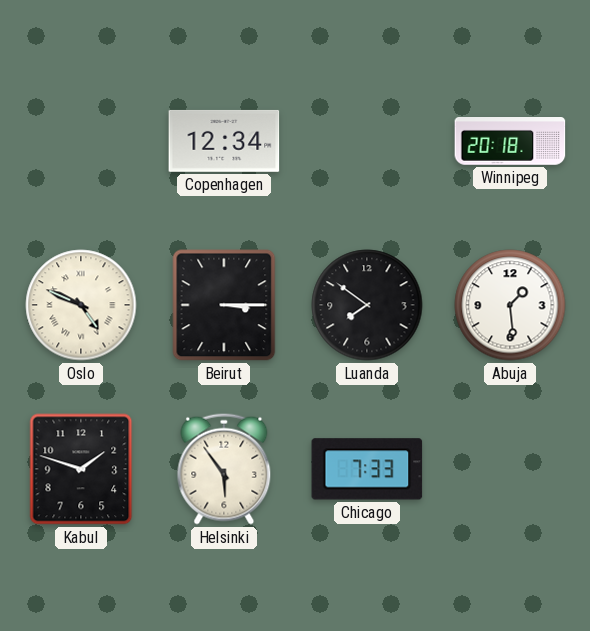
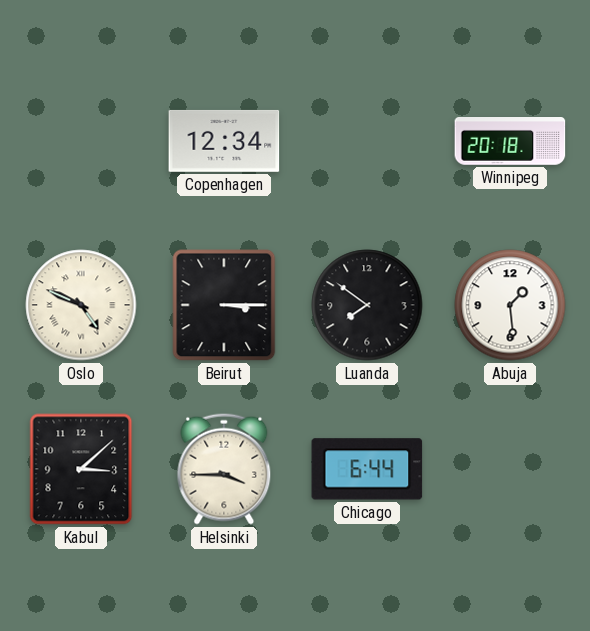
Kabul: 1:48 -> 3:08 (81, 469)
Helsinki: 5:54 -> 3:45 (224, 469)
Chicago: 7:33 -> 6:44 (367, 469)
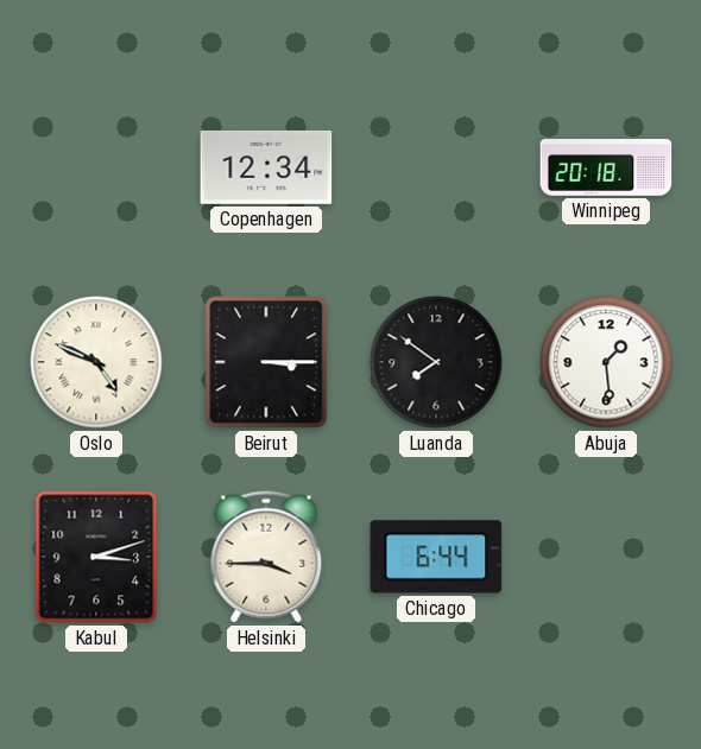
Kabul: 3:08 -> 3:12 (96, 557)
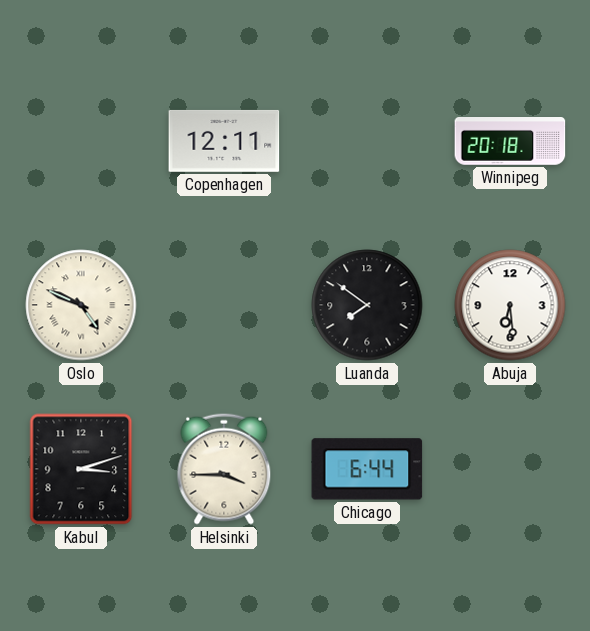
Copenhagen: 12:34 -> 12:11 (224, 141)
Beirut: 3:15 -> none (266, 362)
Abuja: 1:29 -> 6:29 (510, 305)
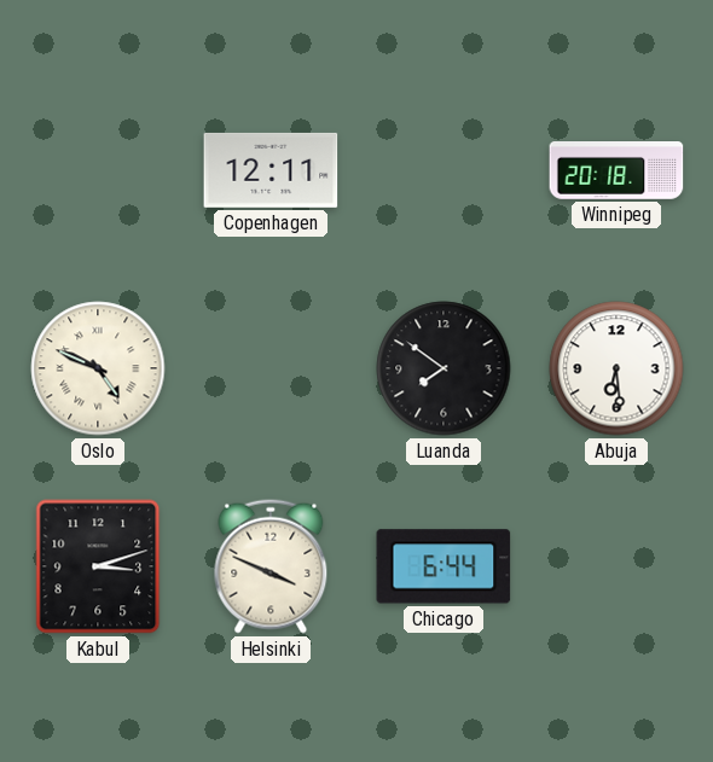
Helsinki: 3:45 -> 3:49 (271, 566)
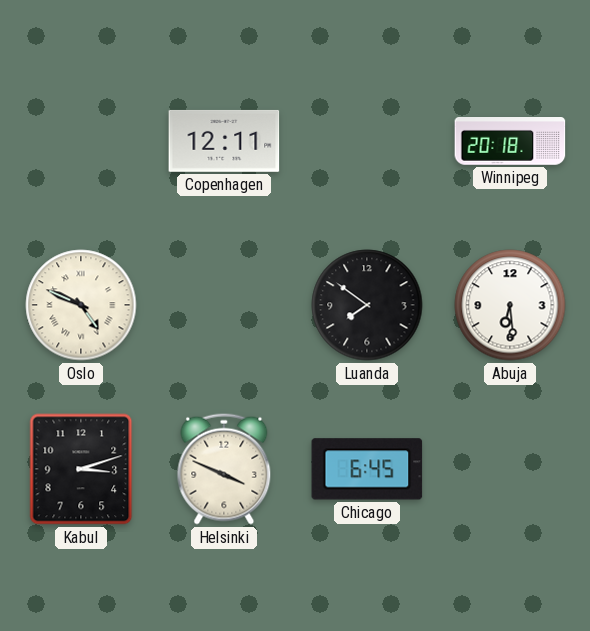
Chicago: 6:44 -> 6:45 (367, 469)
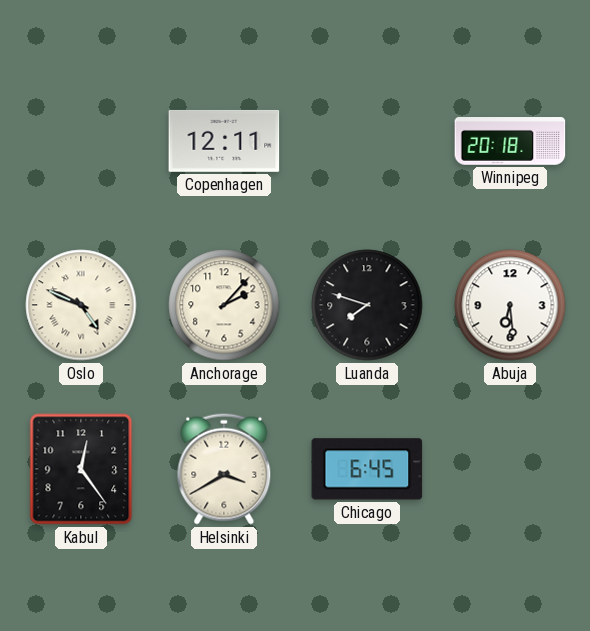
Anchorage: none -> 2:07 (224, 305)
Luanda: 7:51 -> 7:48 (367, 305)
Kabul: 3:12 -> 12:24 (81, 469)
Helsinki: 3:49 -> 3:40 (224, 469)
